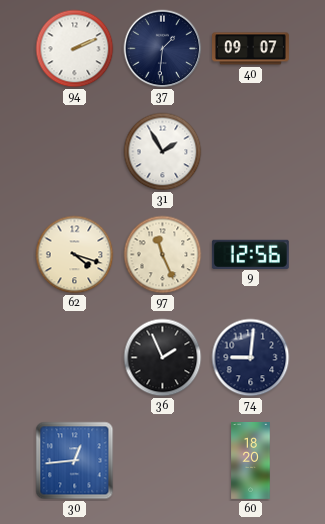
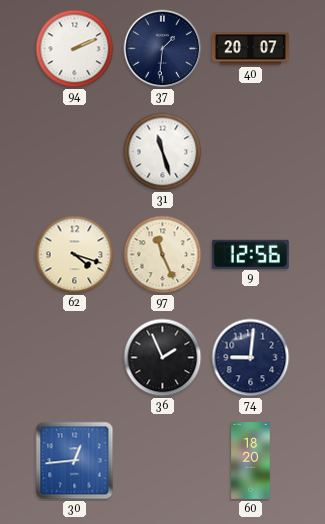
40: 09:07 -> 20:07 (251, 49)
31: 1:55 -> 11:27 (163, 152)
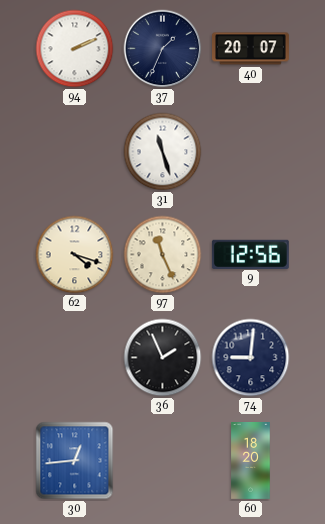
37: 1:31 -> 1:34 (163, 49)
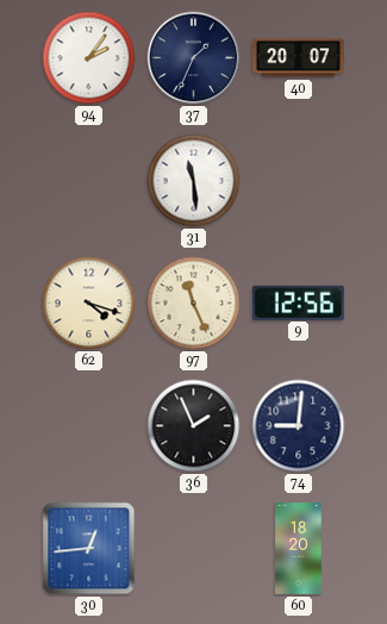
94: 2:11 -> 2:06 (89, 58)
31: 11:27 -> 11:29 (194, 181)
